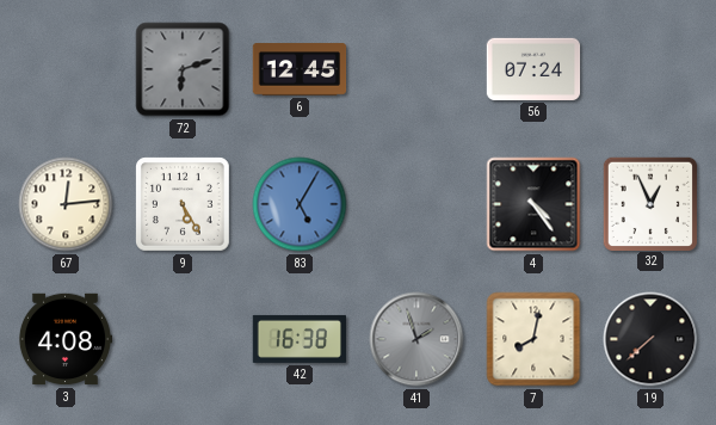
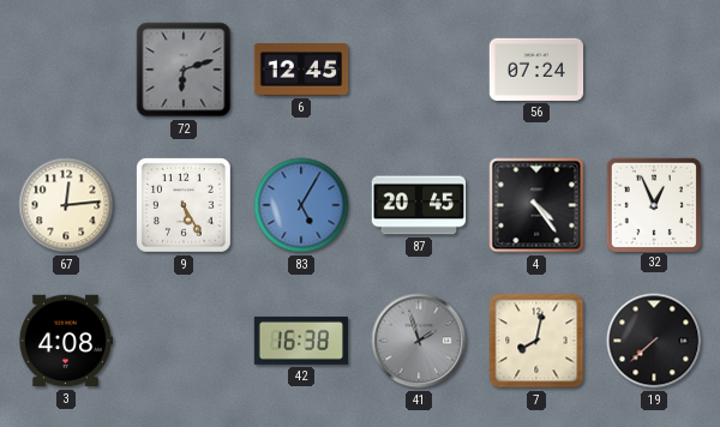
87: none -> 20:45 (419, 205)
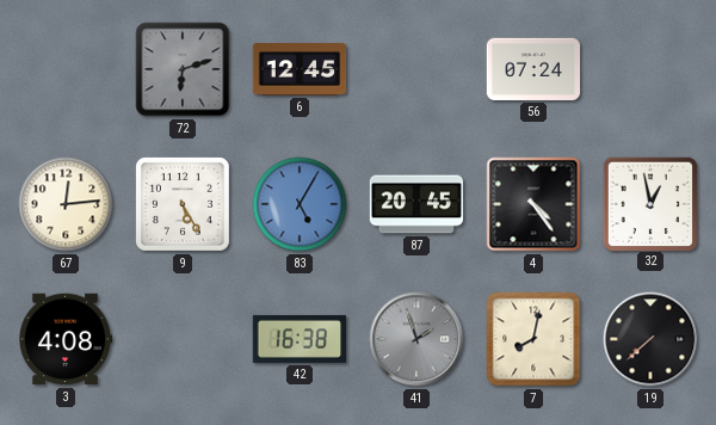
32: 12:56 -> 12:58 (649, 203)
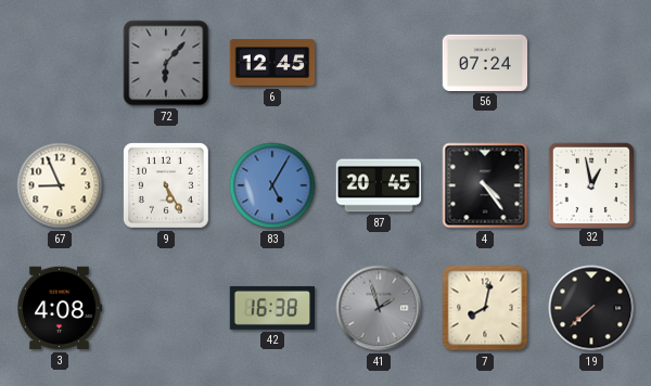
72: 6:12 -> 6:07 (166, 63)
67: 12:14 -> 8:56 (60, 185)
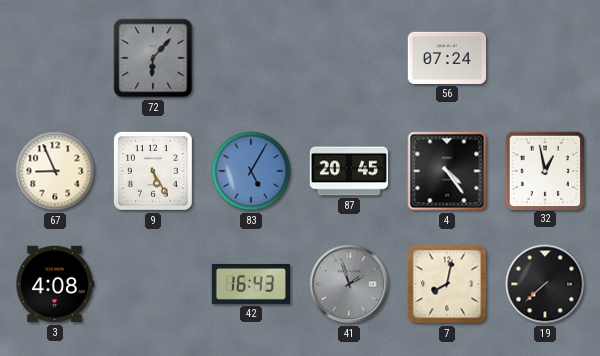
6: 12:45 -> none (272, 63)
42: 16:38 -> 16:43 (251, 284)
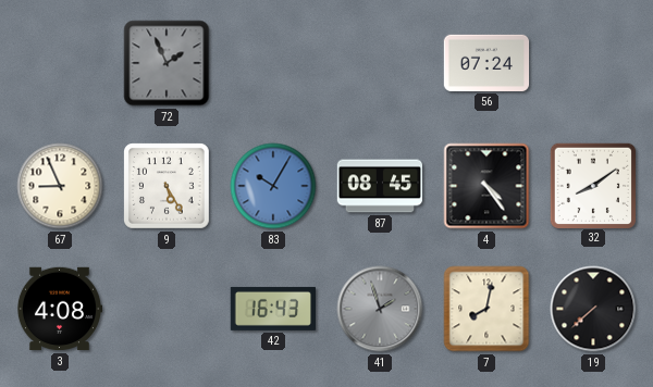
72: 6:07 -> 1:56 (167, 63)
83: 5:05 -> 10:05 (273, 186)
87: 20:45 -> 08:45 (380, 186)
32: 12:58 -> 8:09 (592, 185)
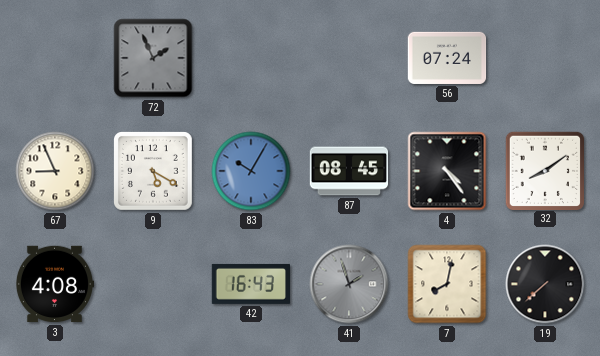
9: 5:25 -> 5:20 (154, 172)
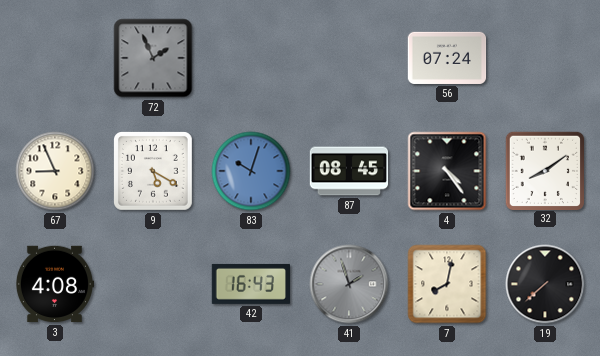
83: 10:05 -> 10:03 (251, 171)
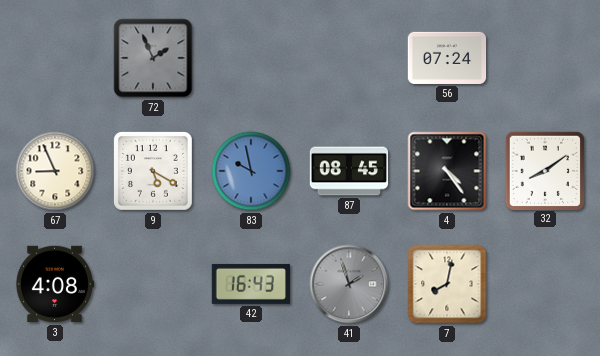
83: 10:03 -> 9:58 (251, 171)
19: 7:38 -> none (545, 284)
